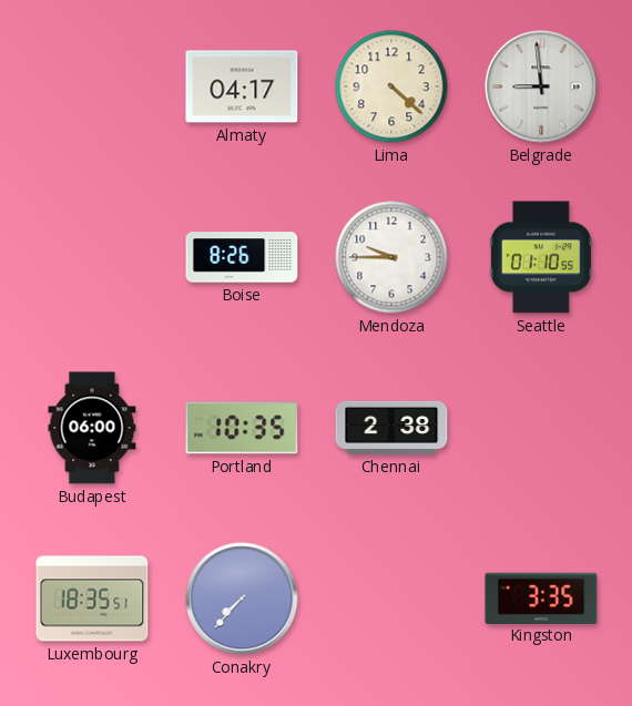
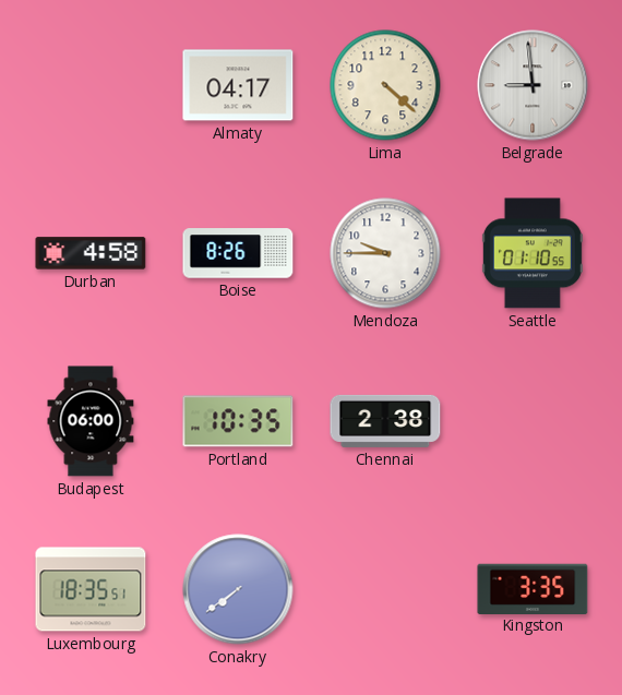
Durban: none -> 4:58 (91, 253)
Conakry: 7:37 -> 7:39 (238, 589)
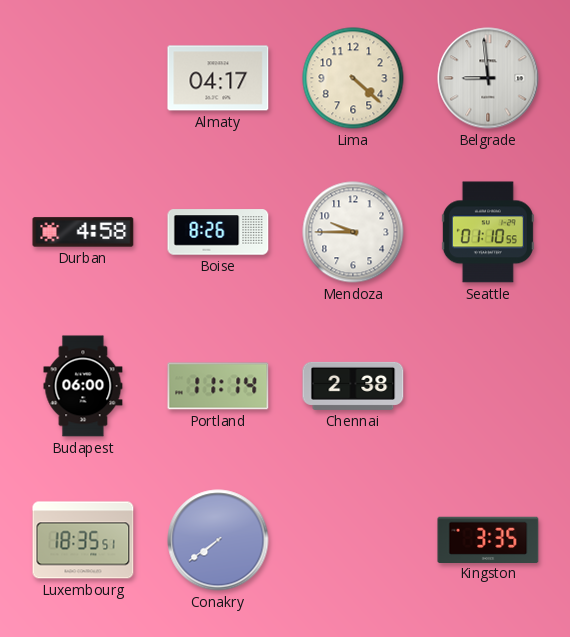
Portland: 10:35 -> 11:14 (218, 386)
